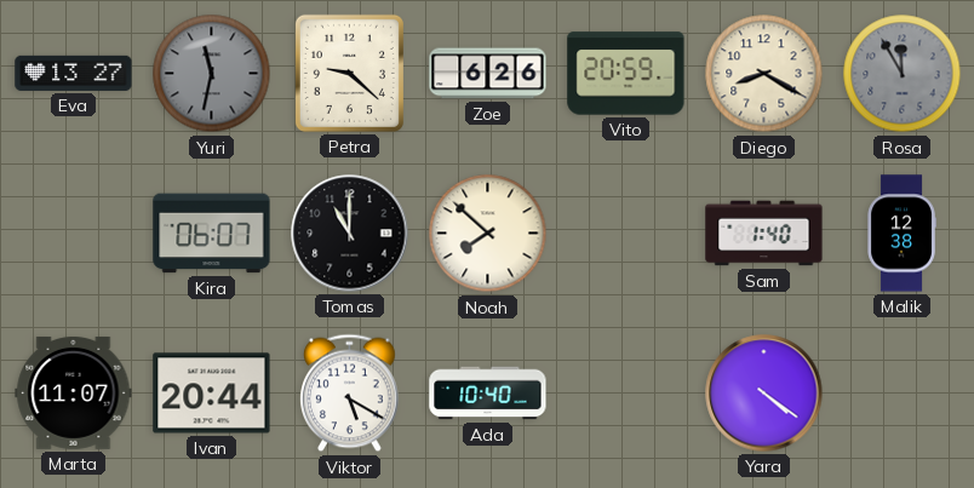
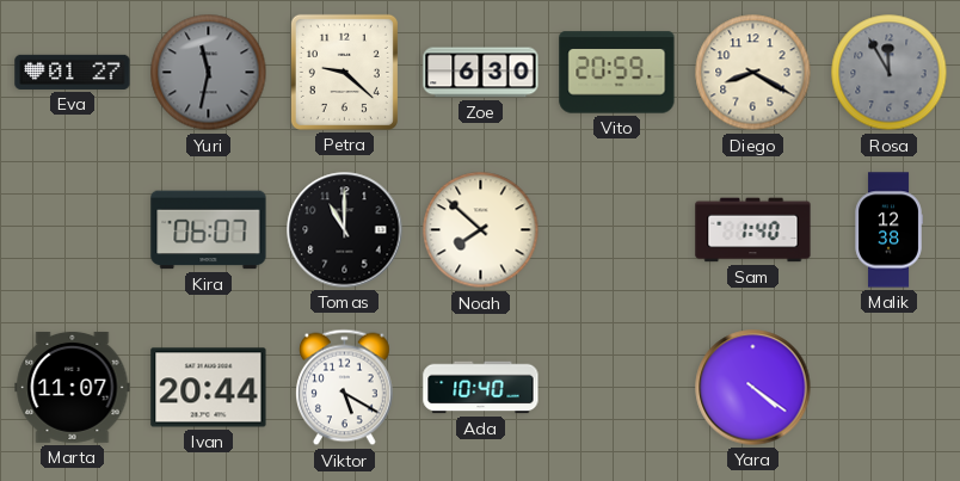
Eva: 13:27 -> 01:27 (73, 72)
Zoe: 6:26 -> 6:30 (481, 73)
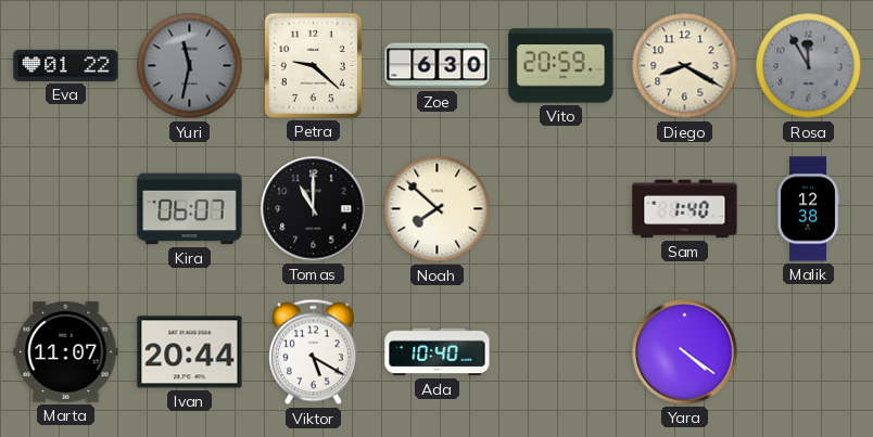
Eva: 01:27 -> 01:22 (66, 65)
